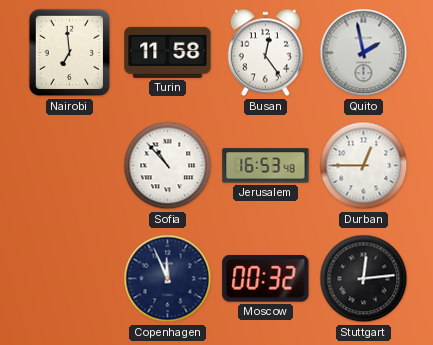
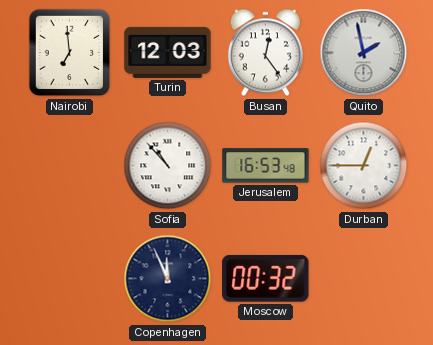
Turin: 11:58 -> 12:03 (168, 52)
Stuttgart: 12:14 -> none (364, 279)
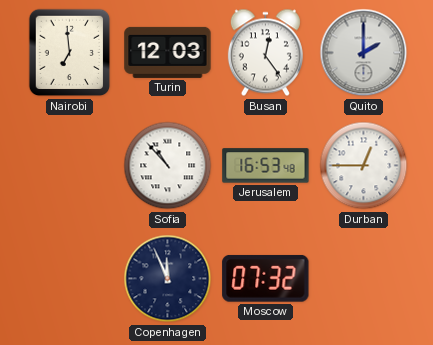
Quito: 1:58 -> 2:00 (364, 53)
Moscow: 00:32 -> 07:32 (266, 278)
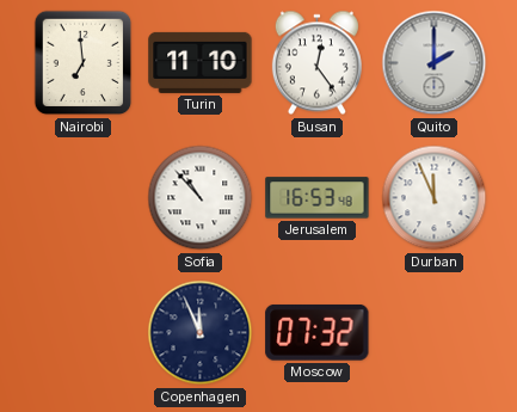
Turin: 12:03 -> 11:10 (201, 62)
Durban: 12:45 -> 11:56 (435, 198)
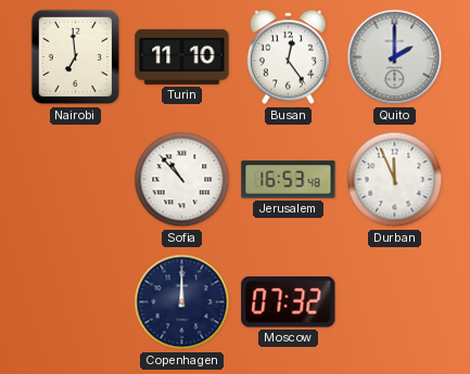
Copenhagen: 11:56 -> 12:00 (182, 302)
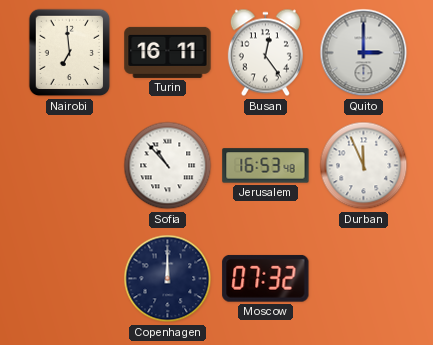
Turin: 11:10 -> 16:11 (168, 52)
Quito: 2:00 -> 3:00 (364, 53)
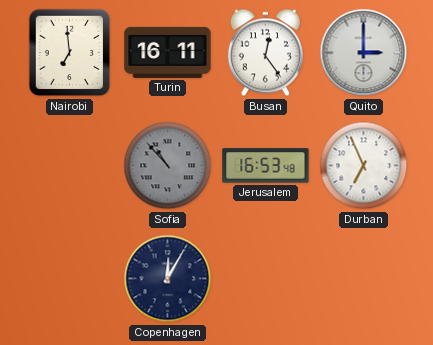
Sofia dial: white -> grey (168, 166)
Durban: 11:56 -> 6:56 (364, 166)
Copenhagen: 12:00 -> 12:05 (168, 279)
Moscow: 07:32 -> none (266, 278)
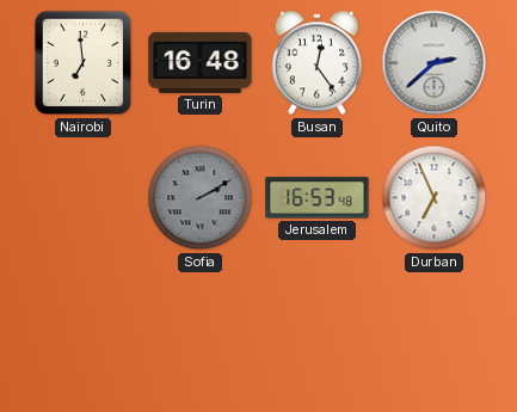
Turin: 16:11 -> 16:48 (201, 62)
Quito: 3:00 -> 2:38 (435, 63)
Sofia: 10:53 -> 2:10 (201, 198)
Copenhagen: 12:05 -> none (168, 279)
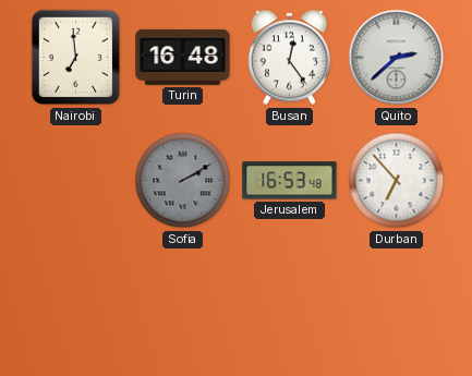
Durban: 6:56 -> 6:53 (397, 181)
